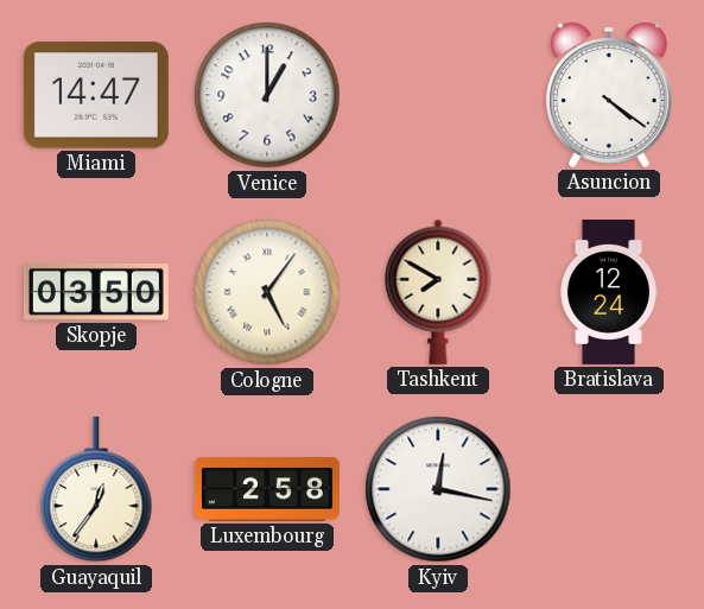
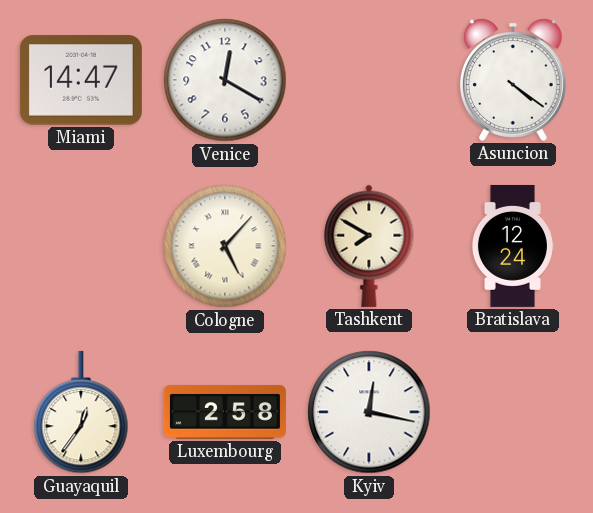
Venice: 1:00 -> 12:20 (225, 80)
Skopje: 03:50 -> none (96, 292)
Cologne: 5:06 -> 5:07 (225, 246)
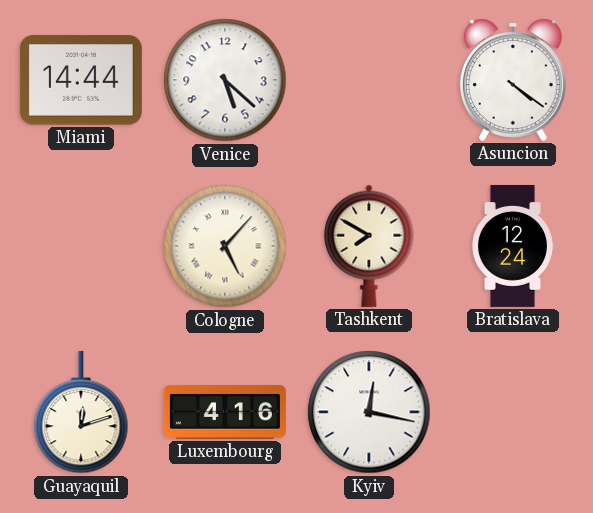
Miami: 14:47 -> 14:44 (81, 80)
Venice: 12:20 -> 5:22 (225, 80)
Guayaquil: 12:36 -> 12:12 (81, 412)
Luxembourg: 2:58 -> 4:16 (225, 412)
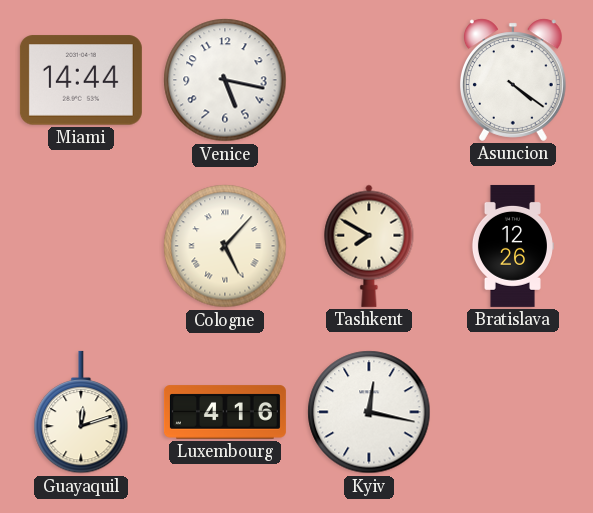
Venice: 5:22 -> 5:17 (225, 80)
Bratislava: 12:24 -> 12:26 (512, 246)
